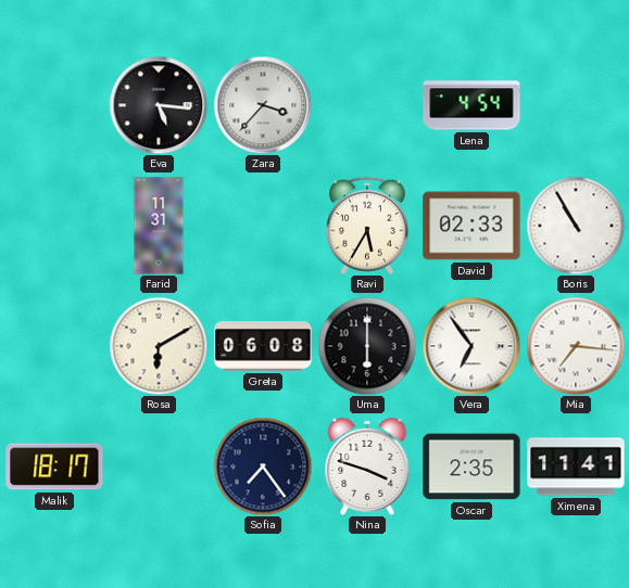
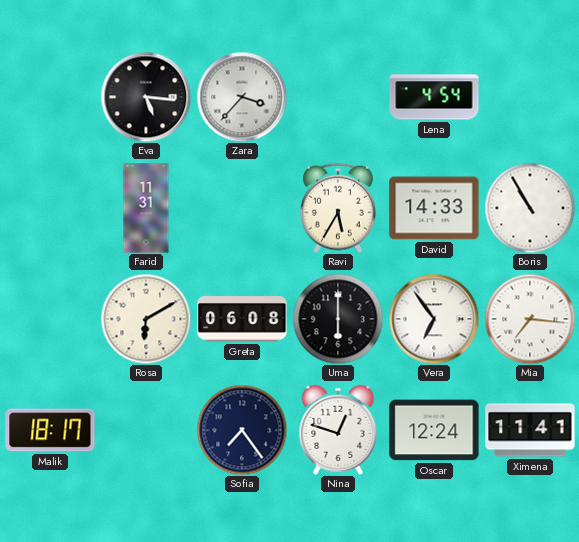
David: 02:33 -> 14:33 (434, 208)
Nina: 3:48 -> 12:48 (338, 430)
Oscar: 2:35 -> 12:24 (434, 430)
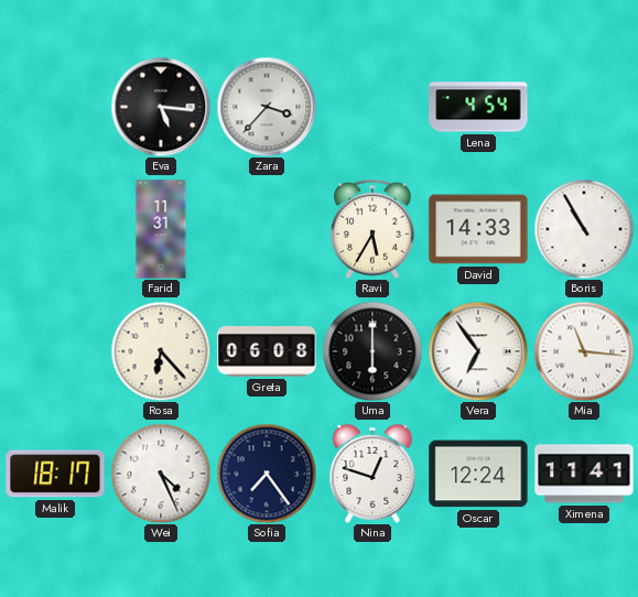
Rosa: 6:10 -> 6:23 (161, 351)
Mia: 7:16 -> 11:16 (584, 351)
Wei: none -> 4:26 (161, 474)
